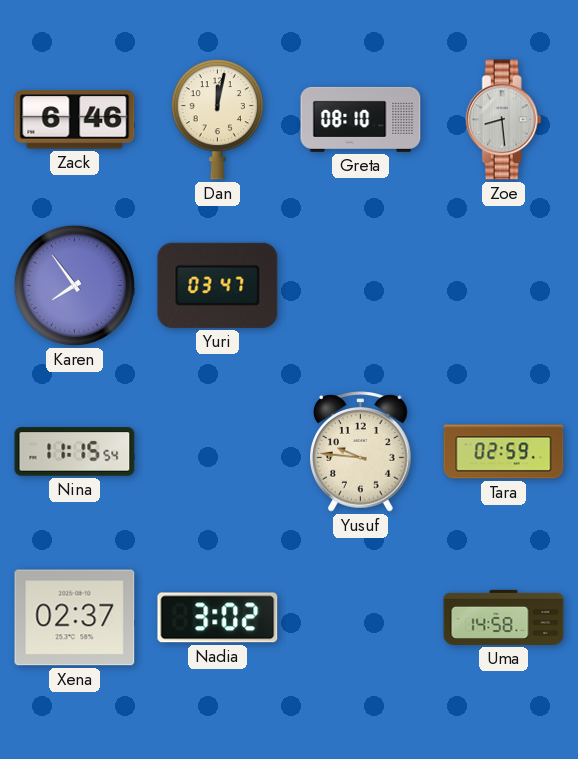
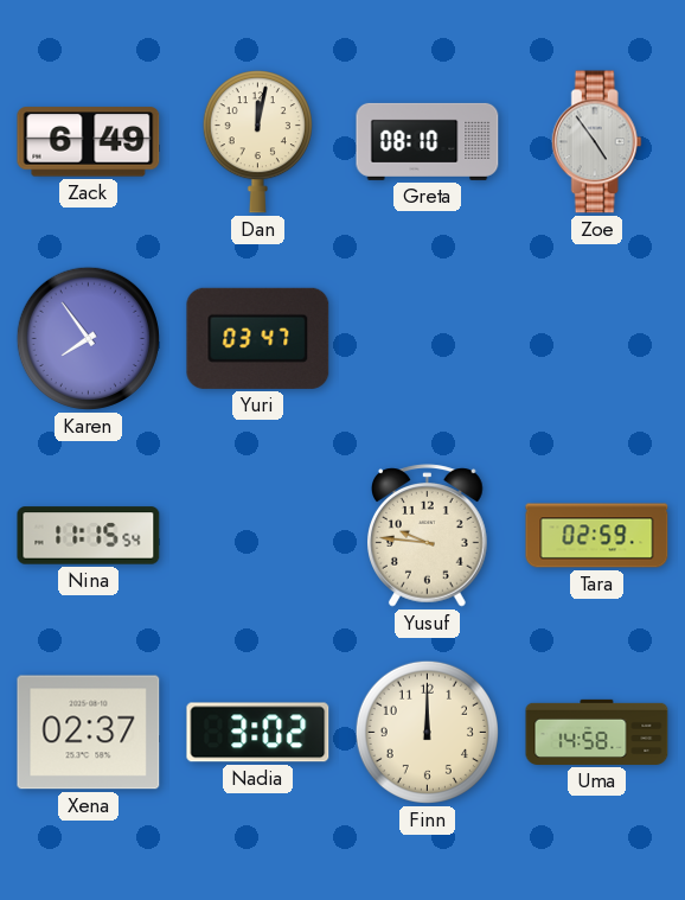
Zack: 6:46 -> 6:49 (89, 142)
Zoe: 8:29 -> 4:54 (596, 142)
Finn: none -> 12:00 (427, 732)
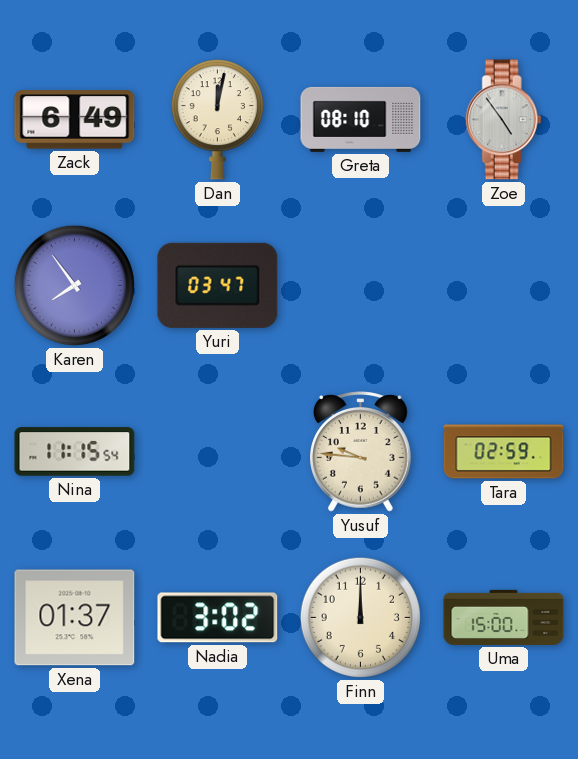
Xena: 02:37 -> 01:37 (75, 618)
Uma: 14:58 -> 15:00 (504, 617)
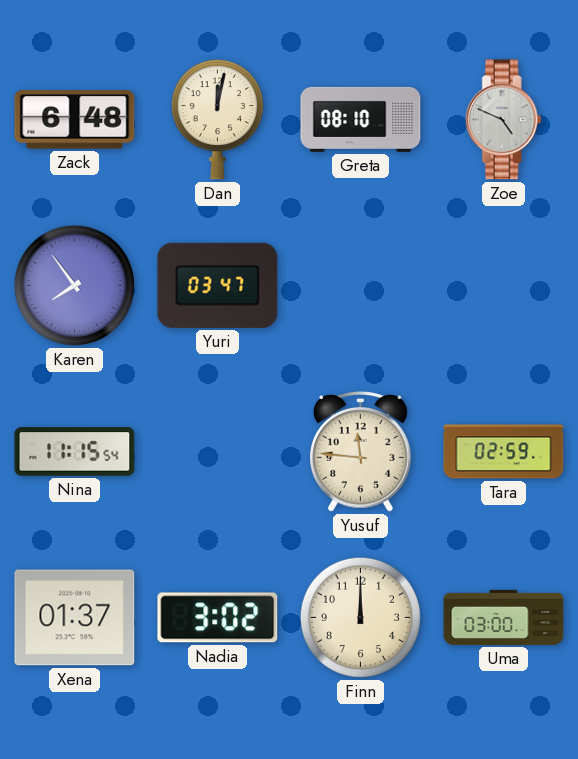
Zack: 6:49 -> 6:48 (75, 120)
Zoe: 4:54 -> 4:49 (503, 120)
Yusuf: 9:46 -> 11:46 (361, 452)
Uma: 15:00 -> 03:00 (504, 617)
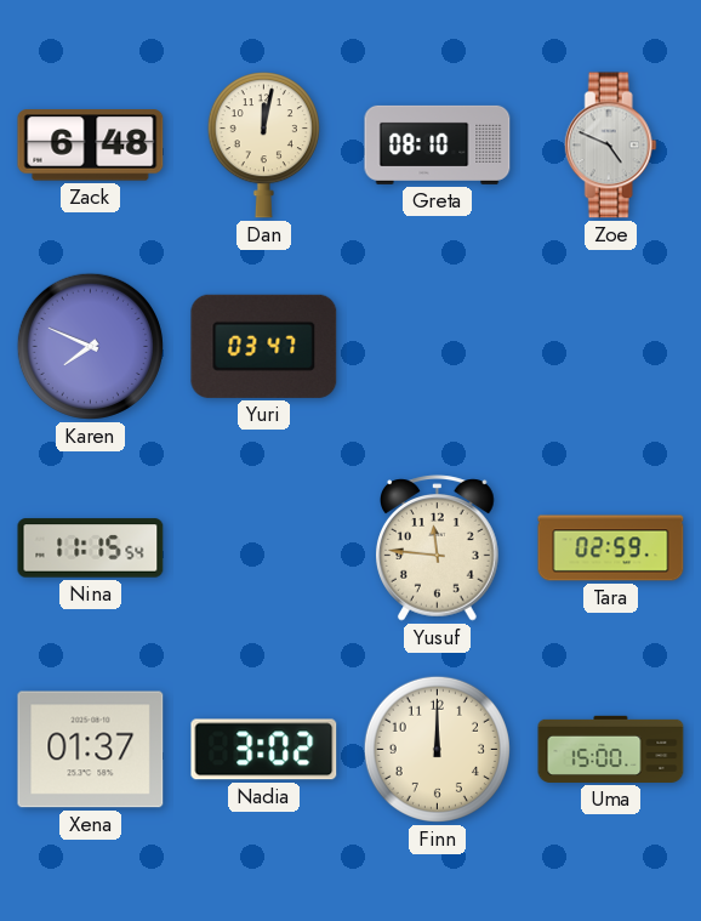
Karen: 7:54 -> 7:49 (90, 346)
Uma: 03:00 -> 15:00 (611, 749)
